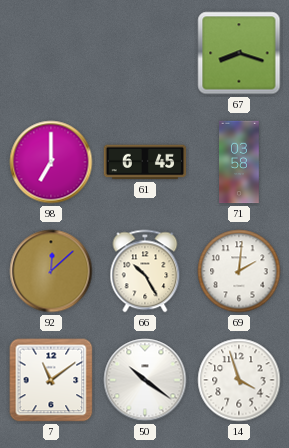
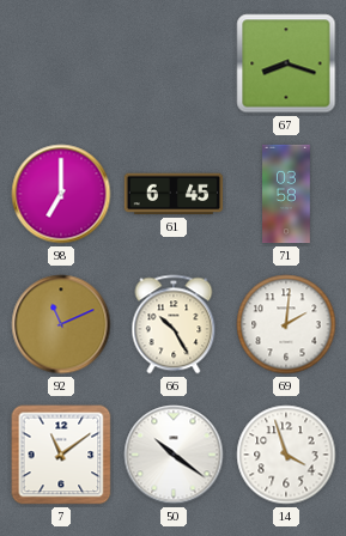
92: 12:08 -> 11:11 (61, 324)
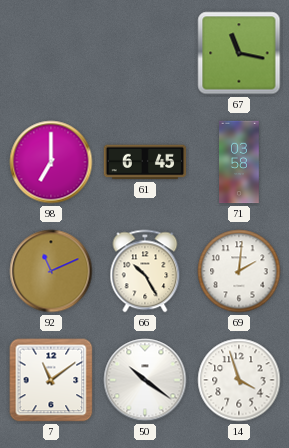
67: 8:18 -> 11:17 (239, 53)
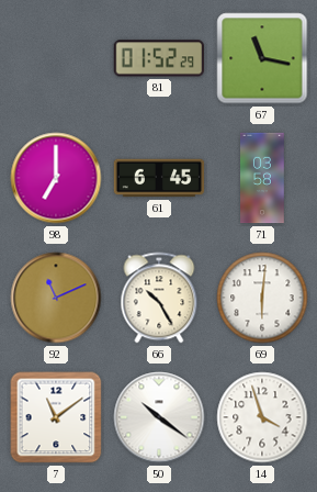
81: none -> 01:52 (158, 58)
69: 2:01 -> 6:01 (262, 298)
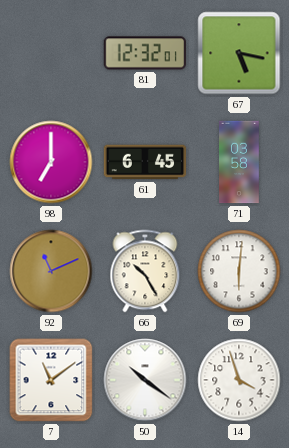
81: 01:52 -> 12:32 (144, 53)
67: 11:17 -> 5:17 (239, 53)
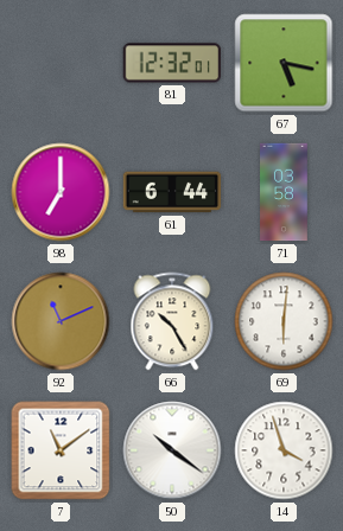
61: 6:45 -> 6:44 (172, 192)
